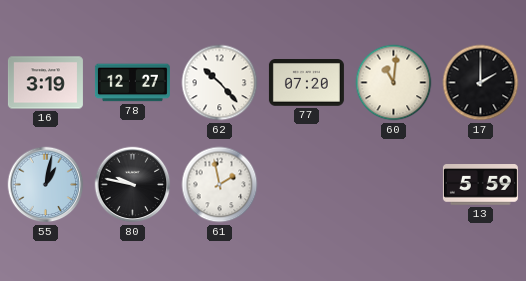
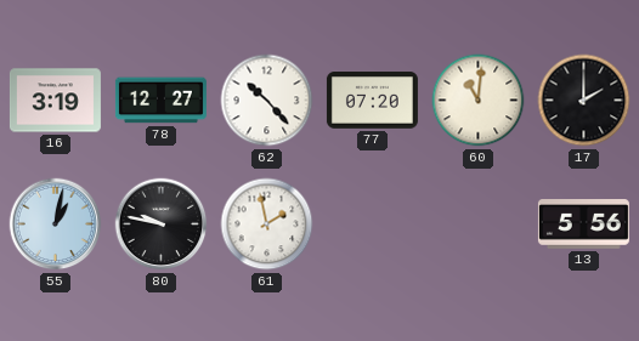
13: 5:59 -> 5:56 (583, 225)
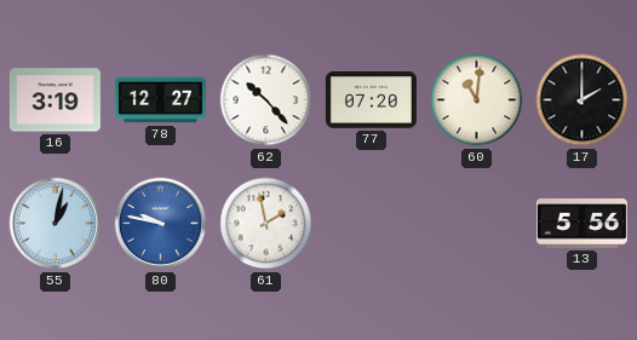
80 dial: black -> blue (161, 224)
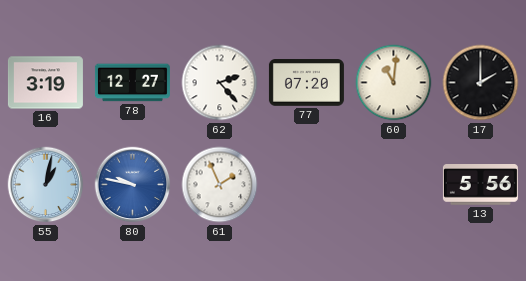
62: 10:23 -> 2:23 (220, 83)
61: 1:58 -> 1:56 (220, 185)
